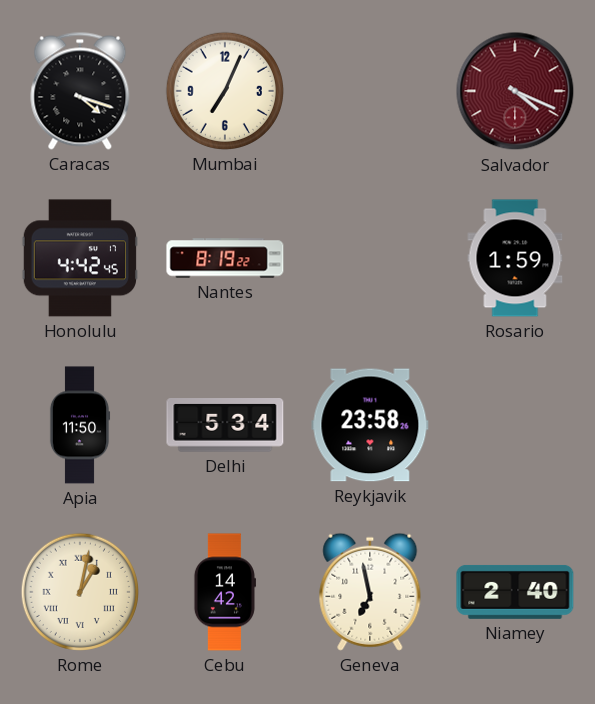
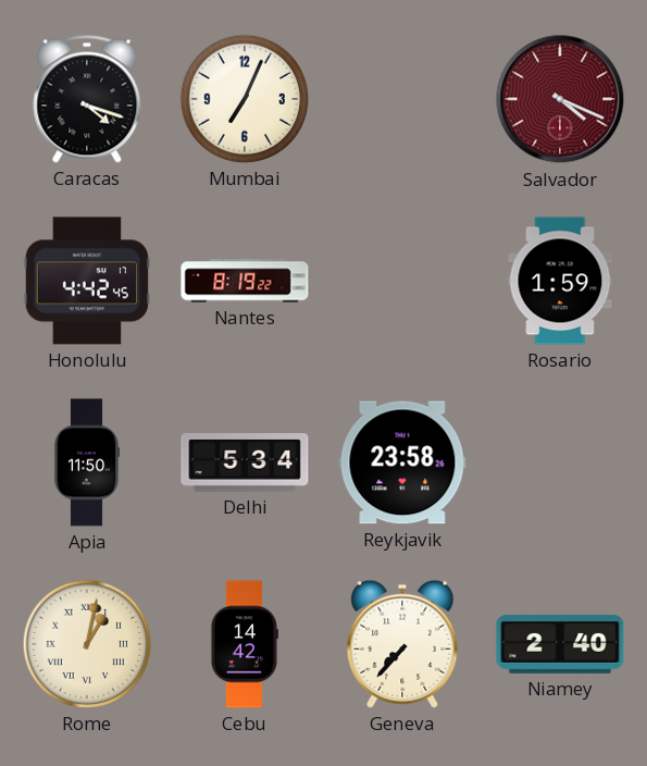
Geneva: 6:58 -> 7:37 (402, 644)
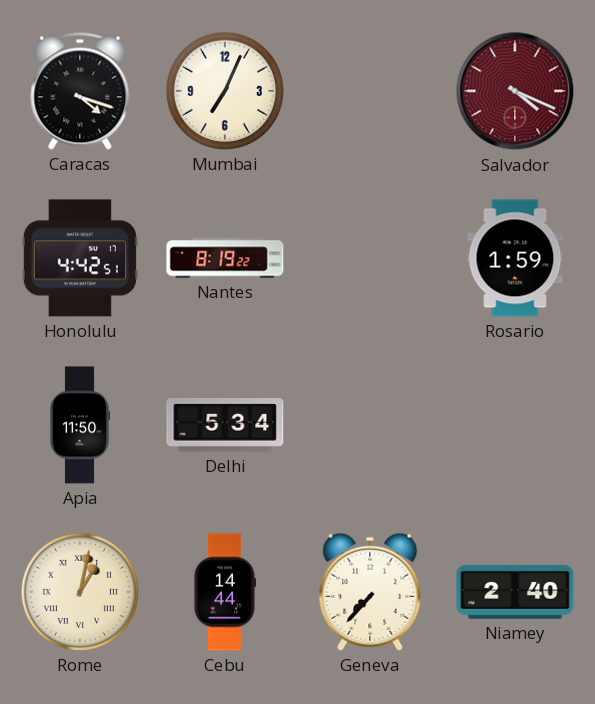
Honolulu: 4:42:45 -> 4:42:51 (80, 258)
Reykjavik: 23:58 -> none (402, 462)
Cebu: 14:42 -> 14:44 (224, 592)
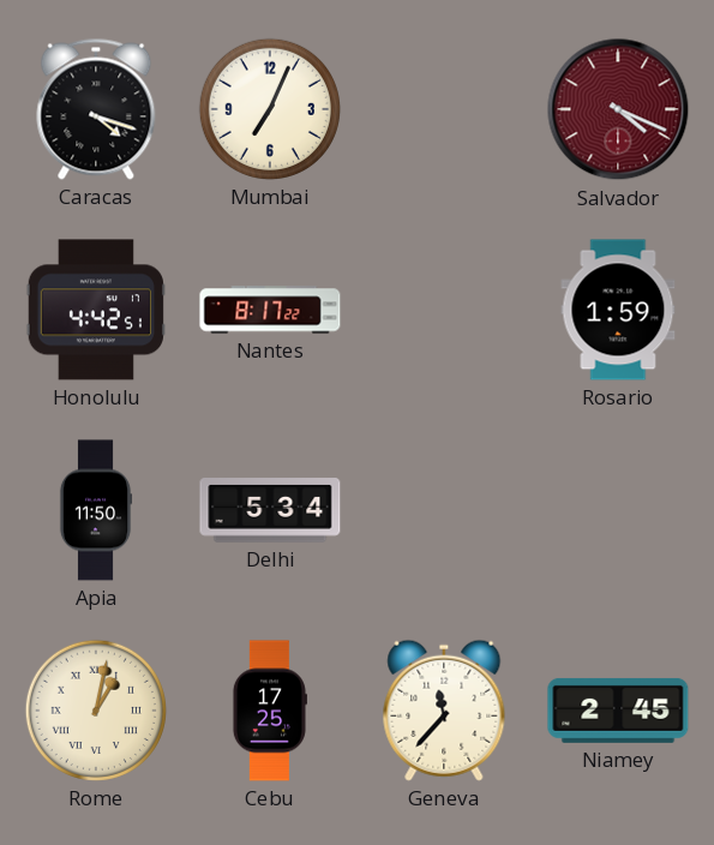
Nantes: 8:19 -> 8:17 (270, 310)
Cebu: 14:44 -> 17:25 (269, 711)
Geneva: 7:37 -> 11:37 (444, 711)
Niamey: 2:40 -> 2:45 (618, 711)
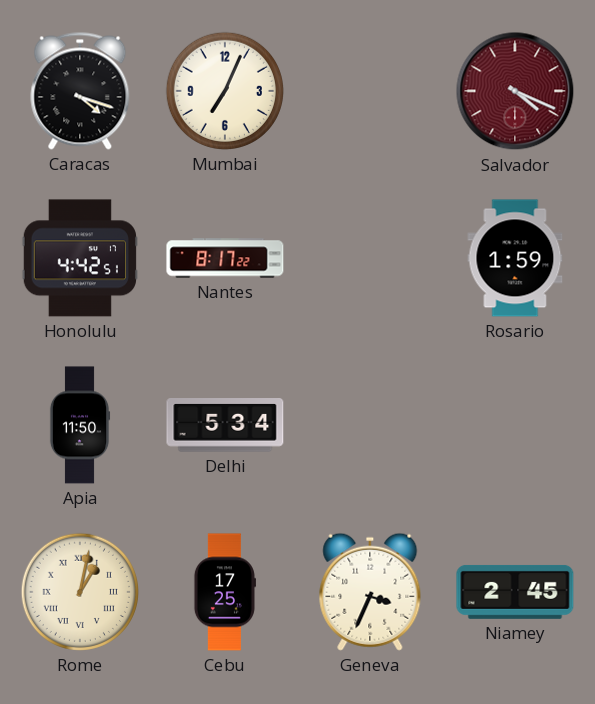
Geneva: 11:37 -> 3:34 (370, 592)
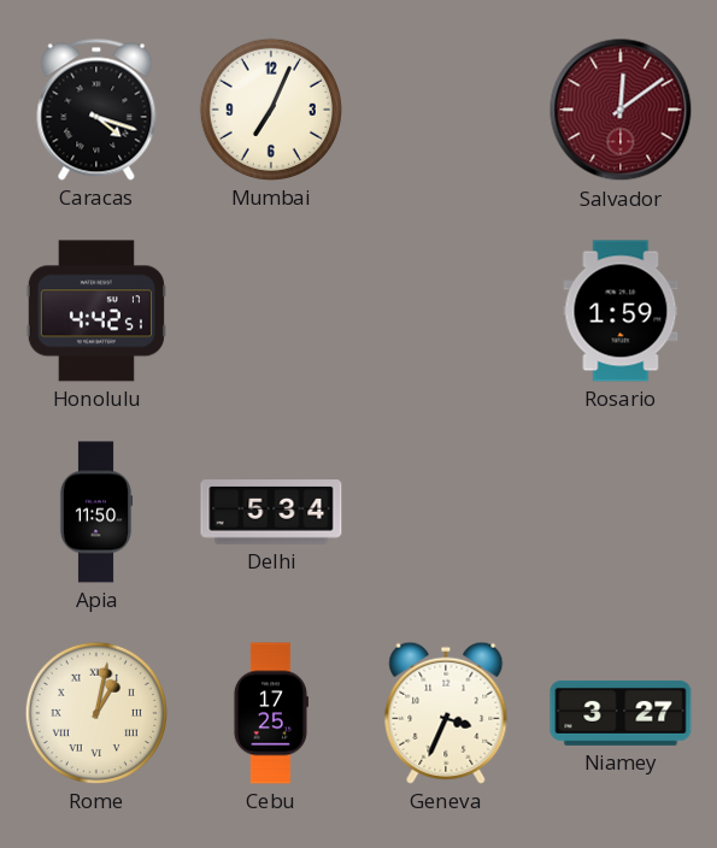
Salvador: 4:19 -> 12:09 (621, 110)
Nantes: 8:17 -> none (225, 258)
Niamey: 2:45 -> 3:27 (621, 713)
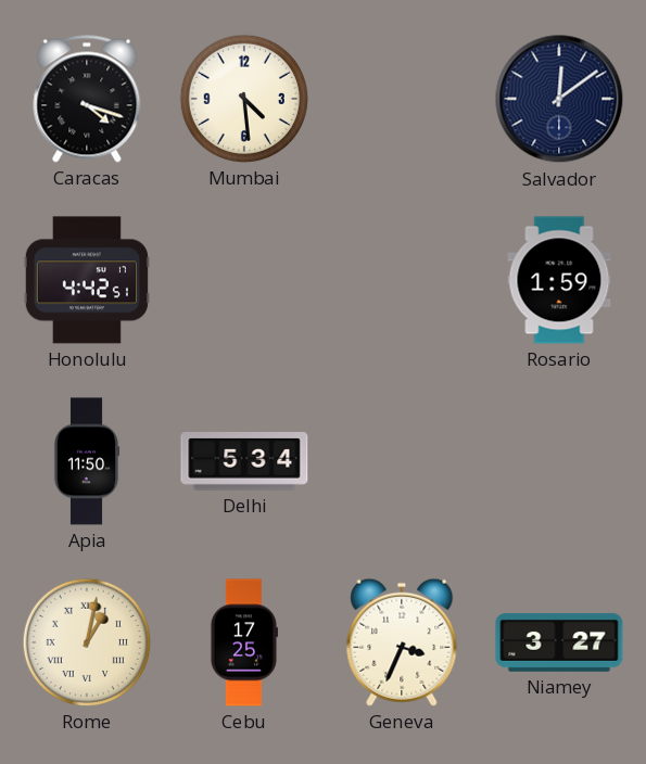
Mumbai: 7:04 -> 4:29 (244, 99)
Salvador dial: burgundy -> navy (559, 99)
